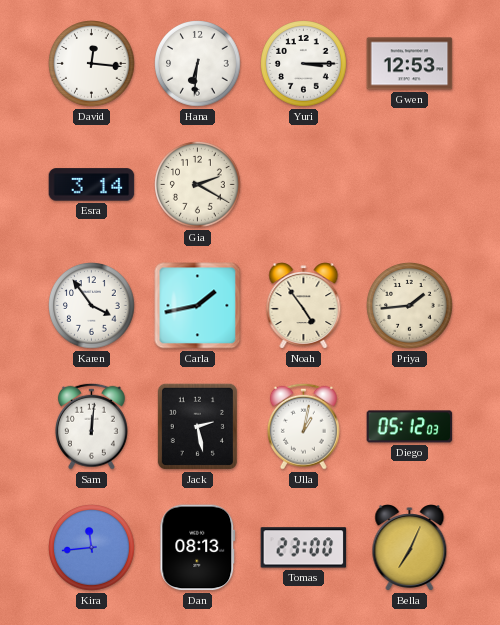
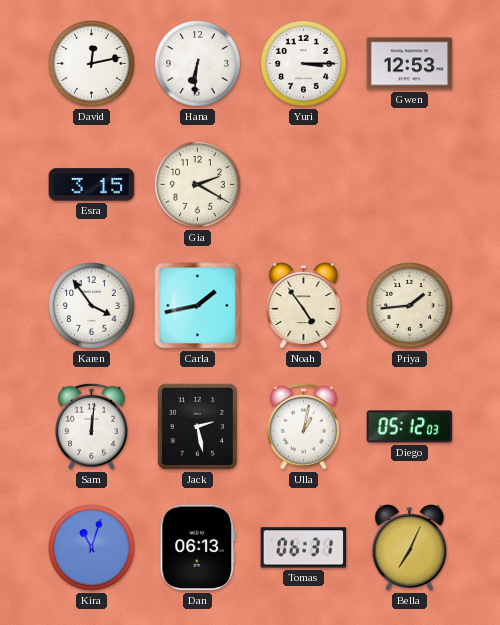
David: 12:16 -> 12:13 (92, 64)
Esra: 3:14 -> 3:15 (92, 185)
Kira: 11:44 -> 11:03 (92, 548)
Dan: 08:13 -> 06:13 (198, 548)
Tomas: 23:00 -> 06:31 (304, 548)
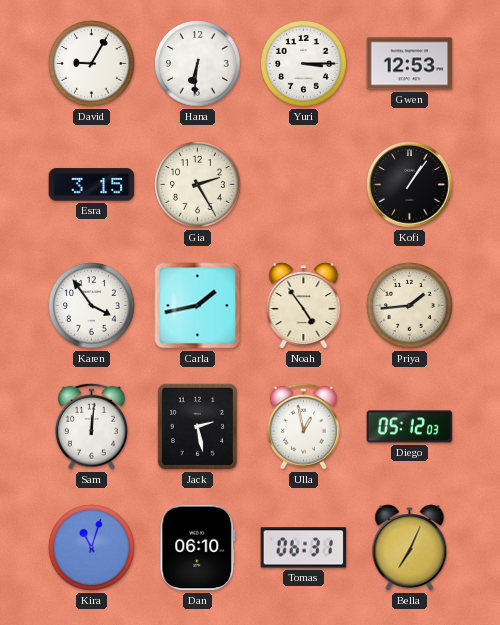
David: 12:13 -> 9:05 (92, 64)
Gia: 2:20 -> 2:25 (198, 185)
Kofi: none -> 1:06 (410, 185)
Ulla: 1:02 -> 12:58 (303, 426)
Dan: 06:13 -> 06:10 (198, 548)
